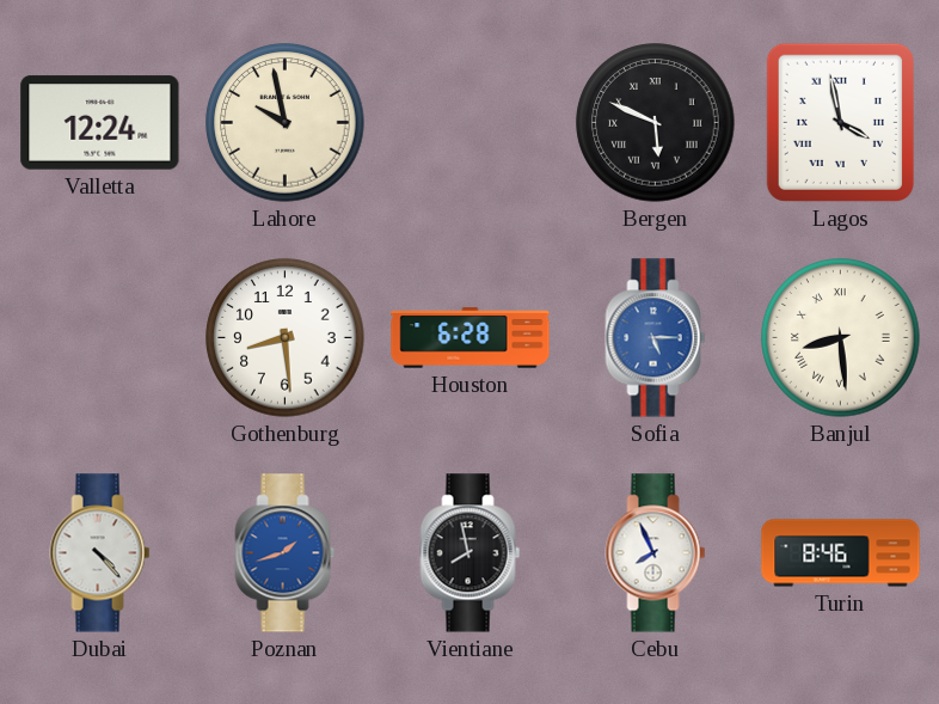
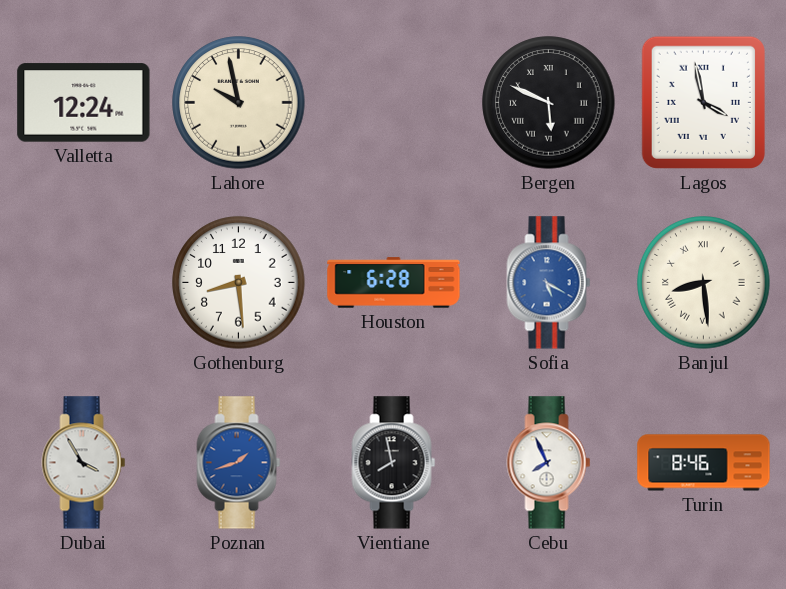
Sofia: 5:15 -> 5:20 (549, 283)
Dubai: 4:23 -> 3:55 (84, 463)
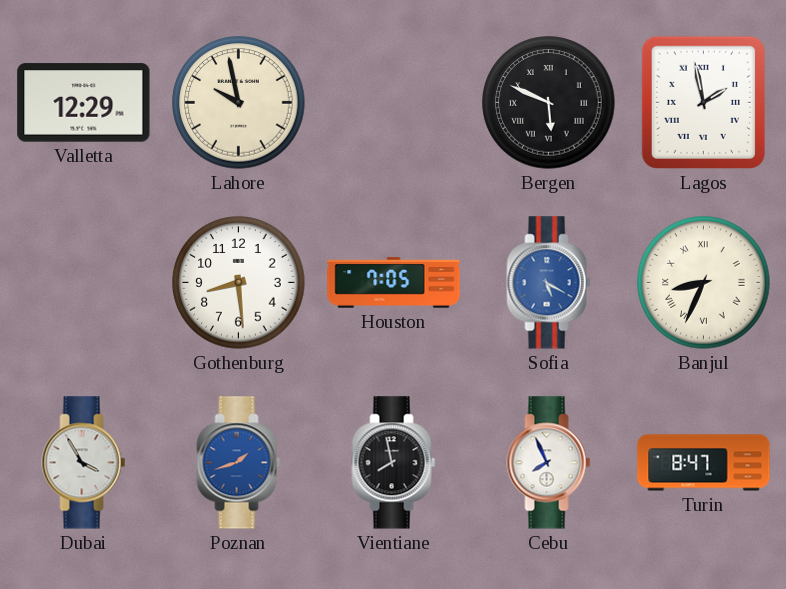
Valletta: 12:24 -> 12:29 (84, 103)
Lagos: 3:58 -> 1:58 (703, 102)
Houston: 6:28 -> 7:05 (394, 283)
Banjul: 8:29 -> 8:34 (704, 283)
Turin: 8:46 -> 8:47 (704, 463)
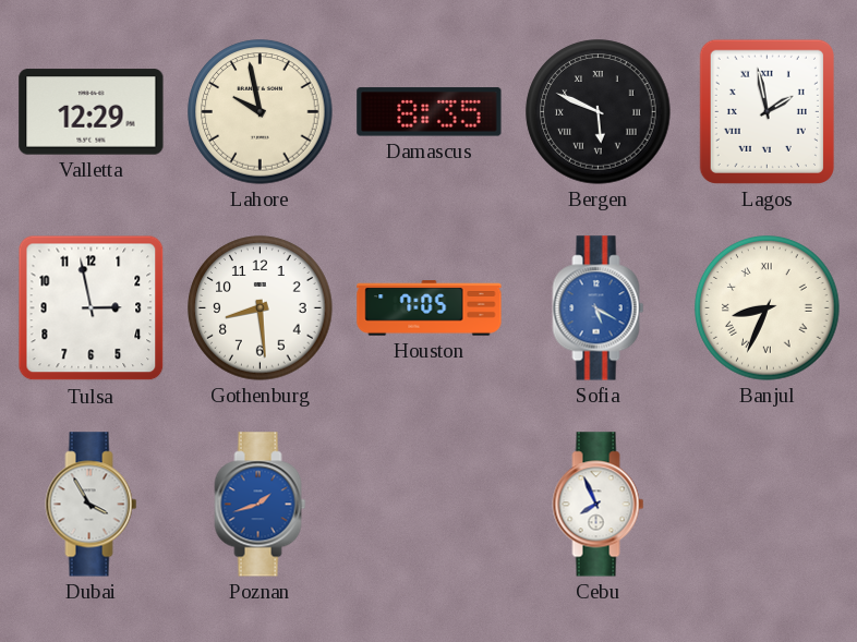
Damascus: none -> 8:35 (430, 112)
Tulsa: none -> 2:58 (92, 308)
Vientiane: 7:58 -> none (394, 463)
Turin: 8:47 -> none (704, 463)
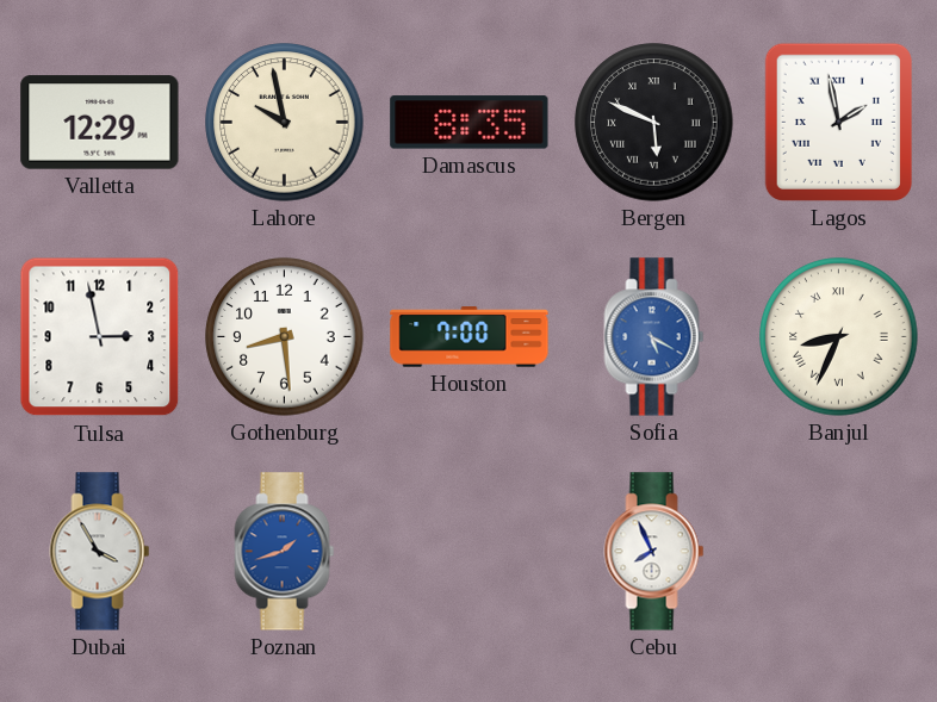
Houston: 7:05 -> 7:00 (470, 337)
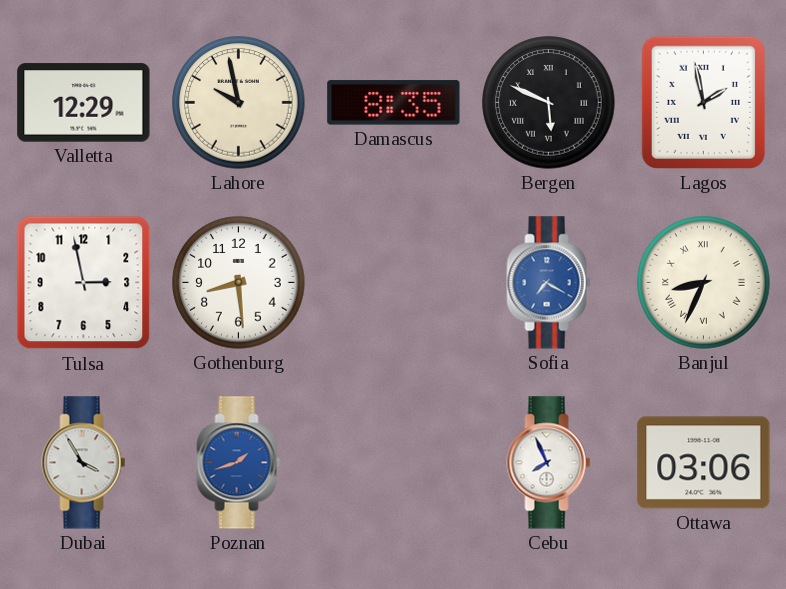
Houston: 7:00 -> none (470, 337)
Sofia: 5:20 -> 7:20 (549, 283)
Ottawa: none -> 03:06 (704, 463)
